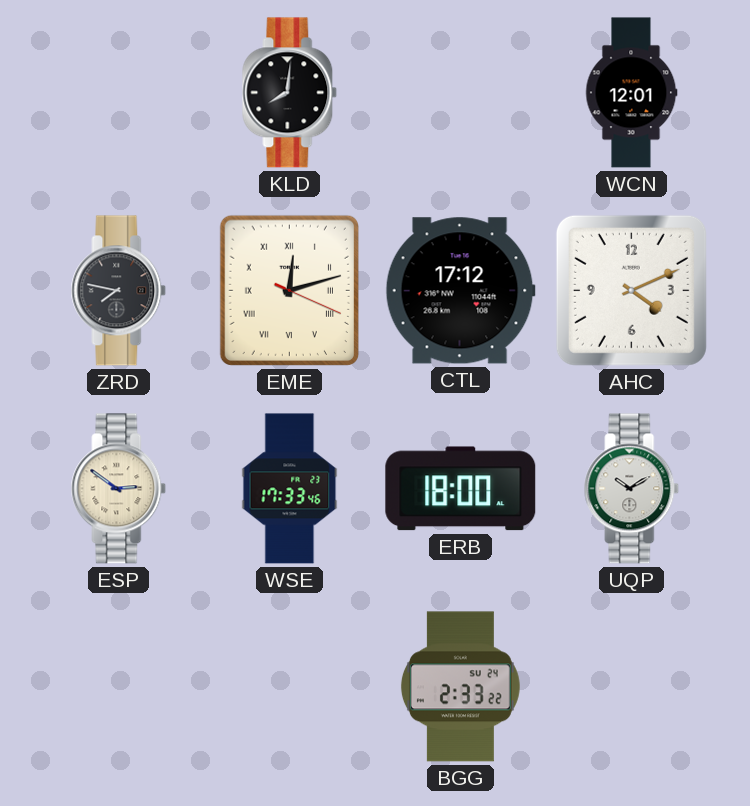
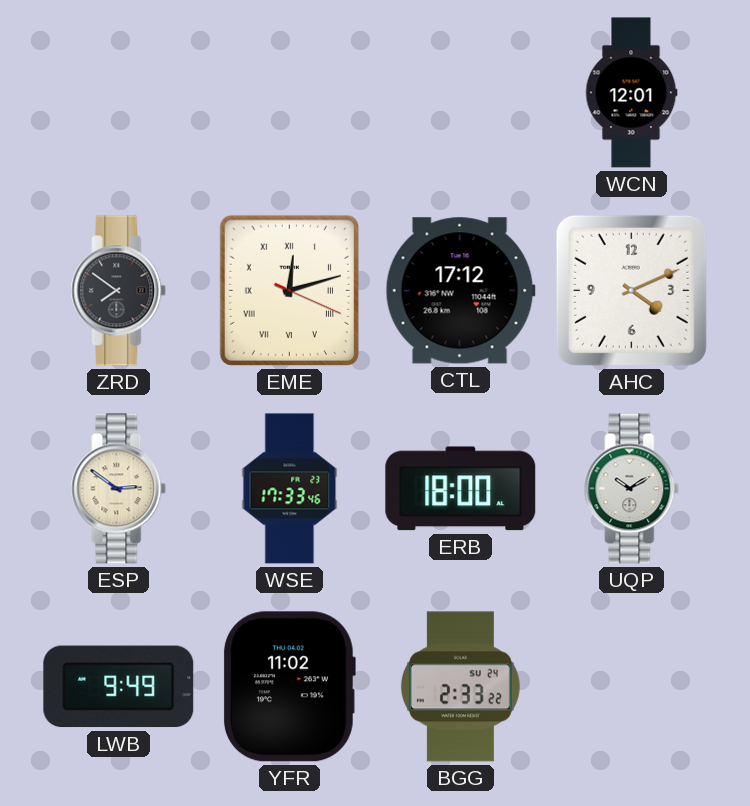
KLD: 8:01 -> none (290, 93)
ZRD: 7:47 -> 7:51 (119, 291)
LWB: none -> 9:49 (119, 687)
YFR: none -> 11:02 (289, 687)
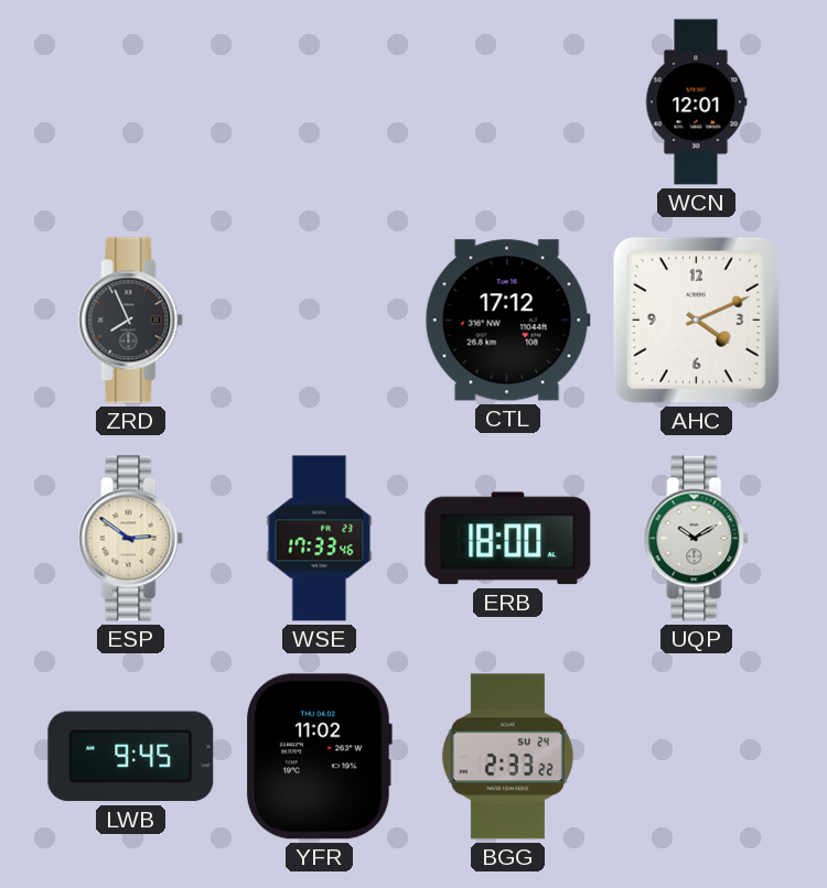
ZRD: 7:51 -> 7:56 (131, 321)
EME: 12:12 -> none (289, 290)
LWB: 9:49 -> 9:45 (131, 757)
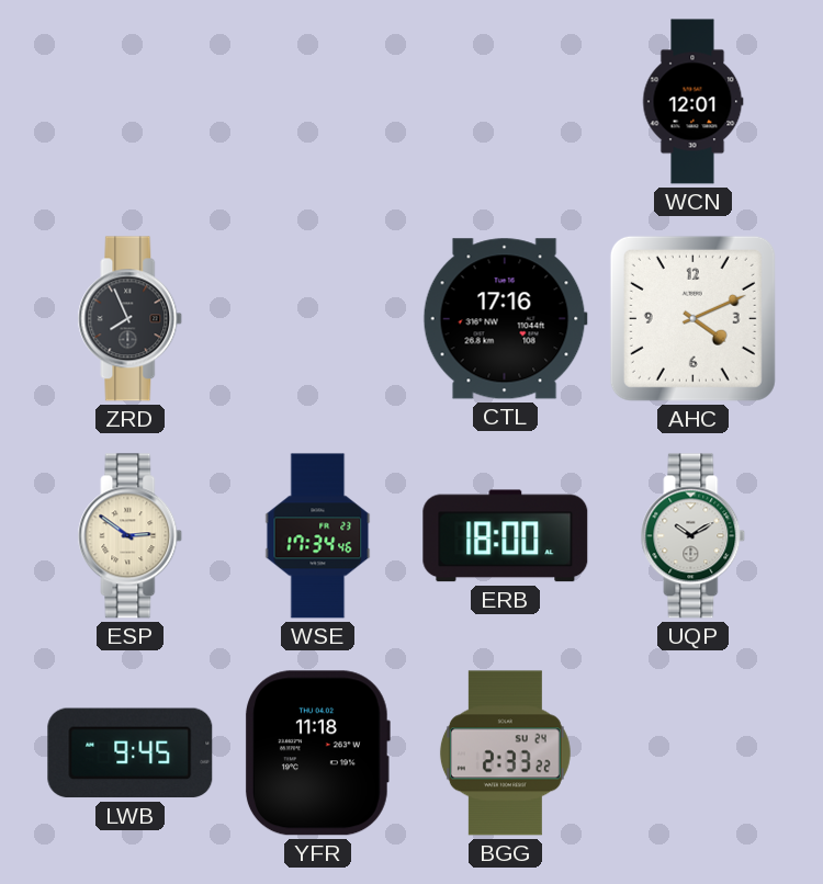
CTL: 17:12 -> 17:16 (505, 319)
WSE: 17:33 -> 17:34 (318, 536)
YFR: 11:02 -> 11:18 (317, 753)
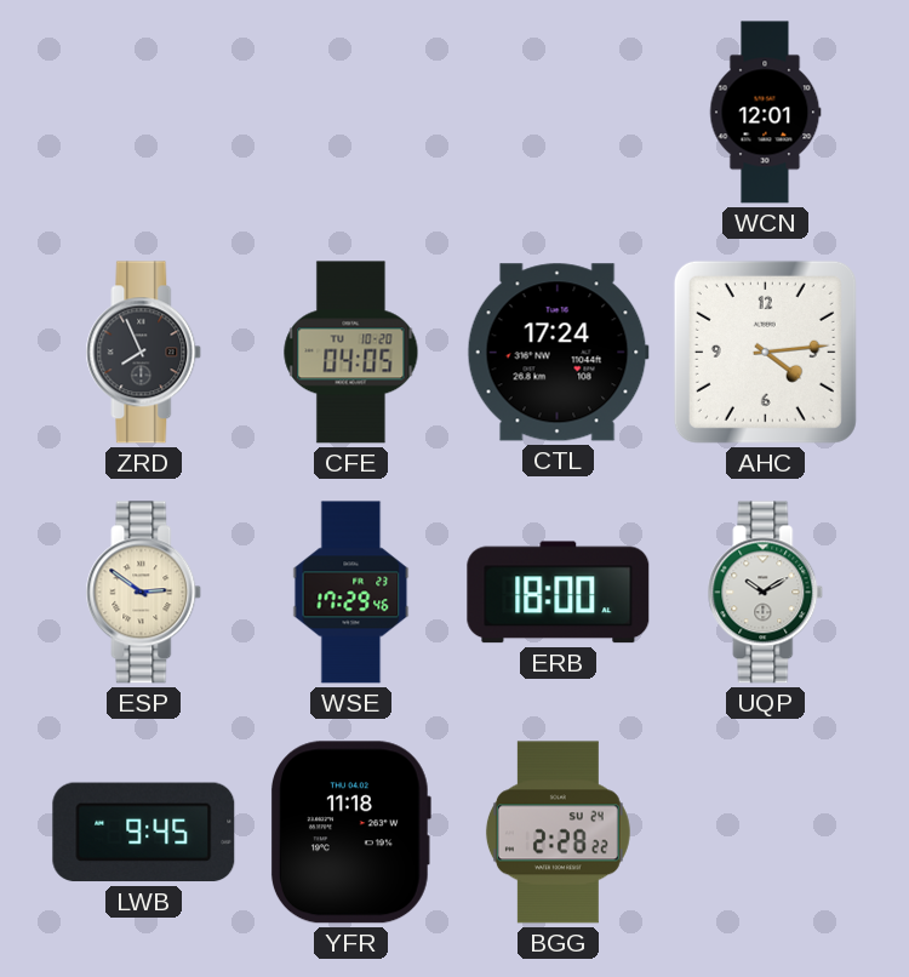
CFE: none -> 04:05 (351, 353)
CTL: 17:16 -> 17:24 (558, 353)
AHC: 4:11 -> 4:14 (765, 352)
WSE: 17:34 -> 17:29 (351, 593)
BGG: 2:33 -> 2:28 (558, 833)
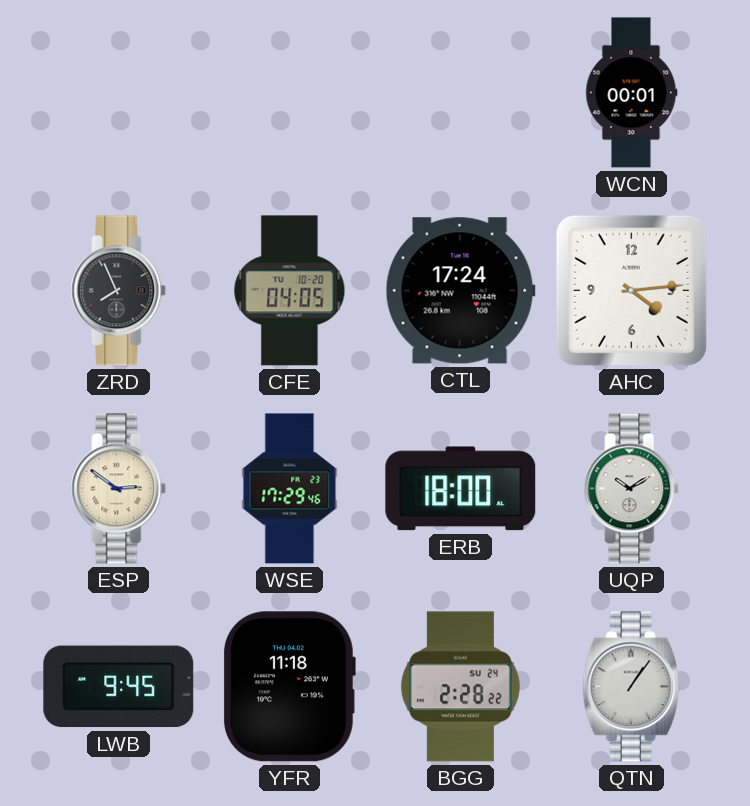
WCN: 12:01 -> 00:01 (631, 93)
QTN: none -> 1:06 (631, 687)
